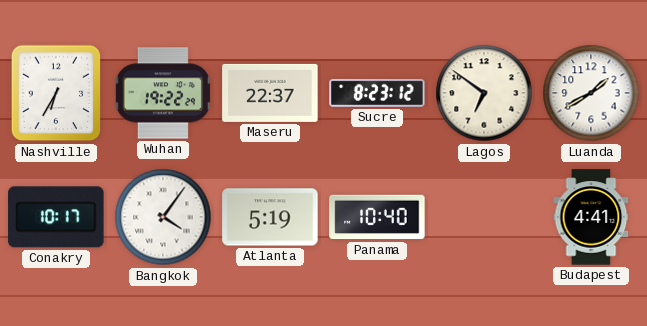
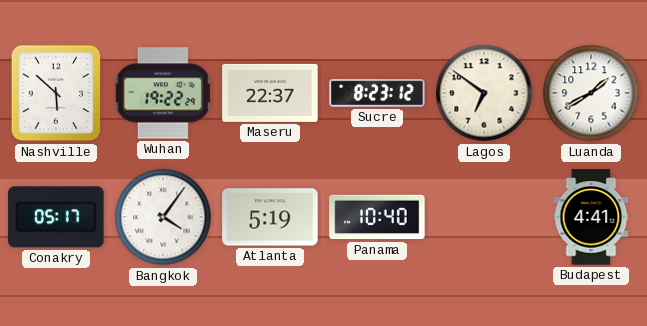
Nashville: 6:35 -> 5:52 (56, 93)
Conakry: 10:17 -> 05:17 (56, 217)
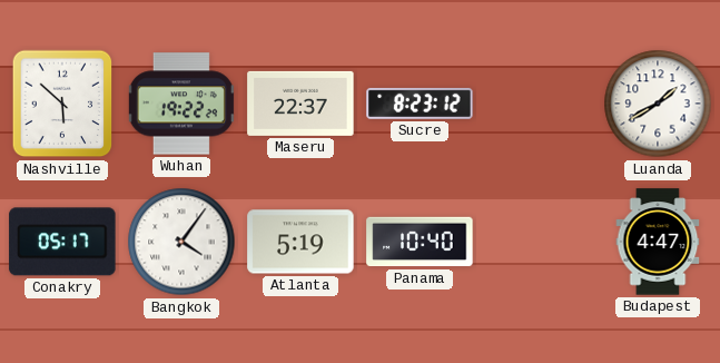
Lagos: 6:51 -> none (484, 93)
Budapest: 4:41 -> 4:47 (658, 242)
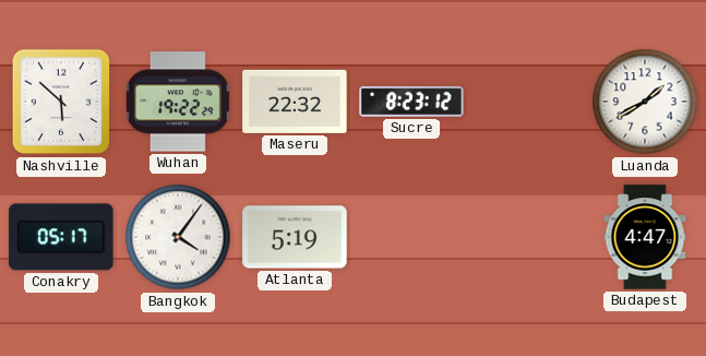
Maseru: 22:37 -> 22:32 (295, 102)
Panama: 10:40 -> none (420, 242)
